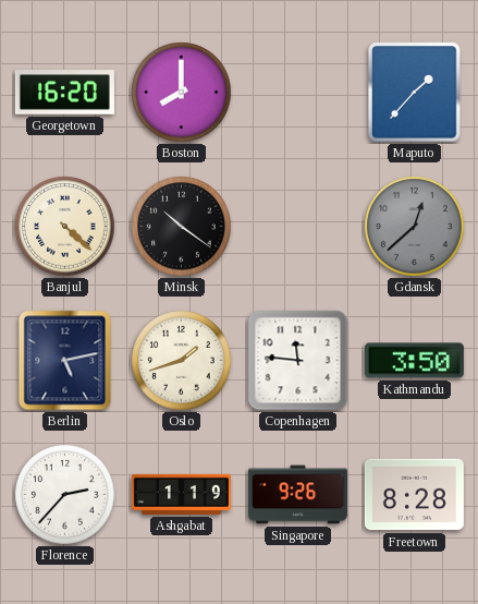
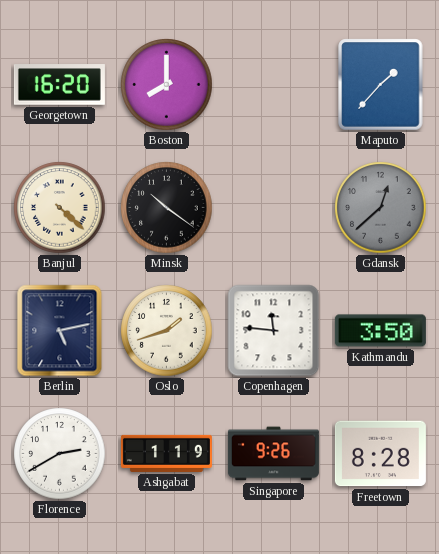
Florence: 2:37 -> 2:40 (60, 454)
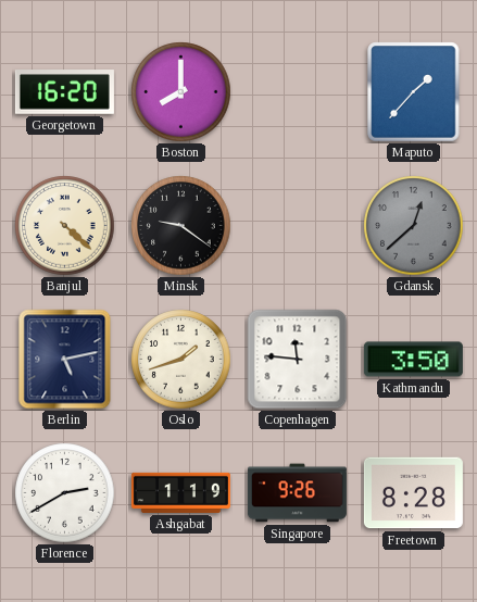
Minsk: 10:21 -> 9:21 (181, 226)
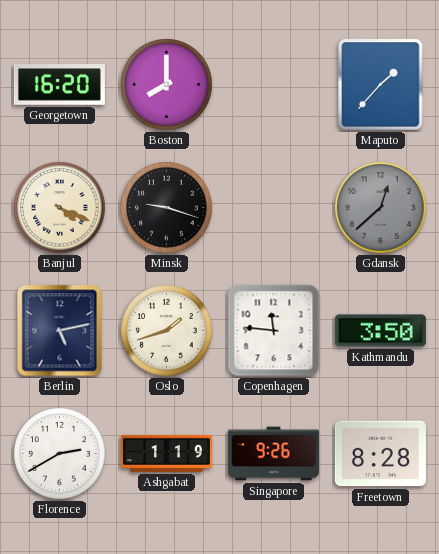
Banjul: 4:22 -> 4:19 (60, 208)
Minsk: 9:21 -> 9:18 (167, 208)
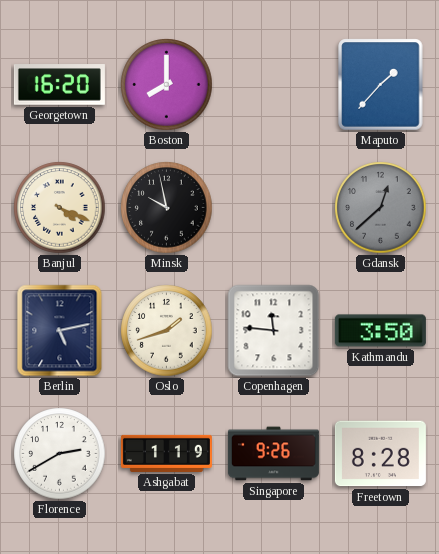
Minsk: 9:18 -> 9:58 (167, 208)
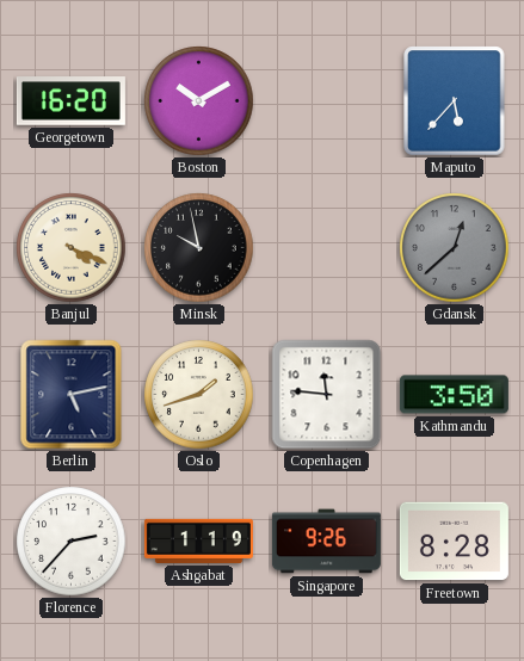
Boston: 8:00 -> 10:10 (199, 101)
Maputo: 1:37 -> 5:37 (455, 101)
Florence: 2:40 -> 2:37 (72, 542)
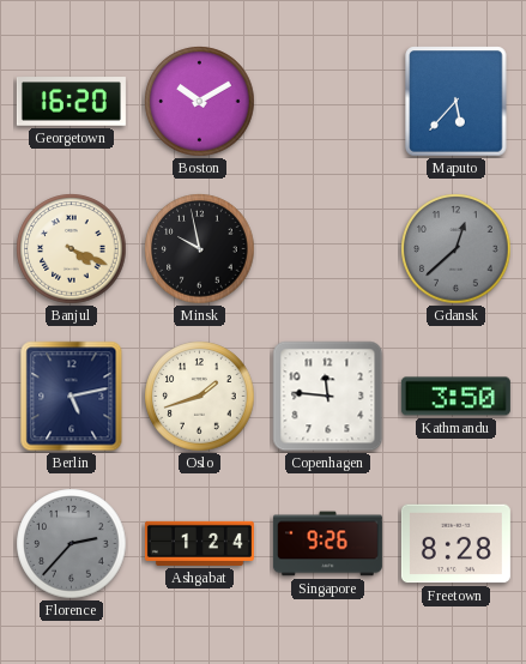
Florence dial: white -> grey (72, 544)
Ashgabat: 1:19 -> 1:24 (199, 543)
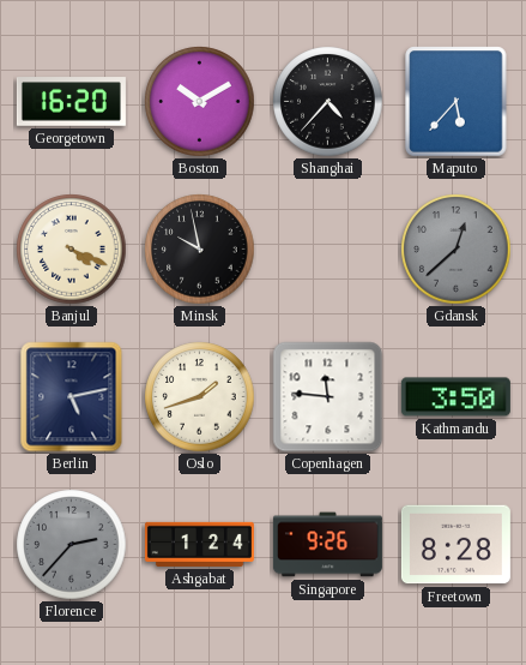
Shanghai: none -> 4:37 (328, 102)
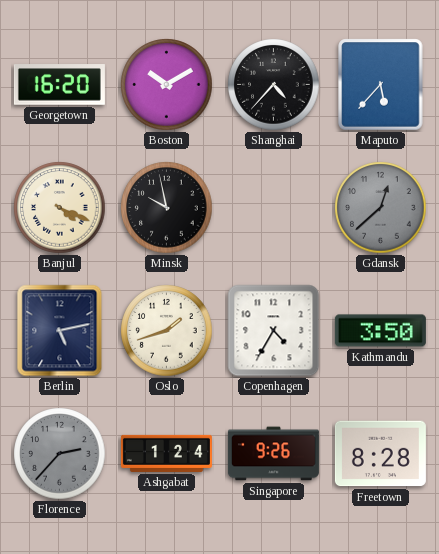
Copenhagen: 11:46 -> 4:35 (274, 331)
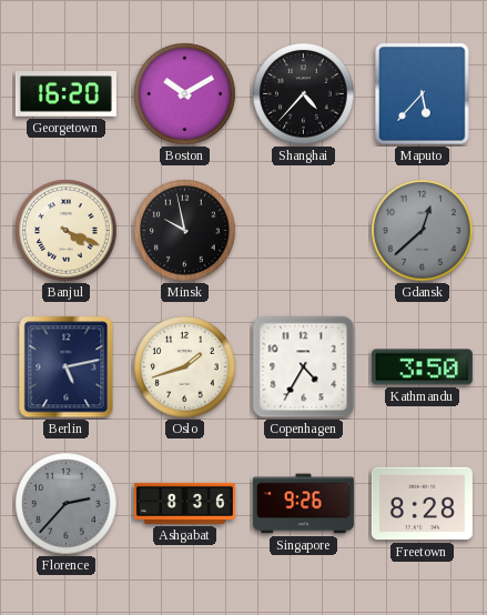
Ashgabat: 1:24 -> 8:36 (184, 503)
